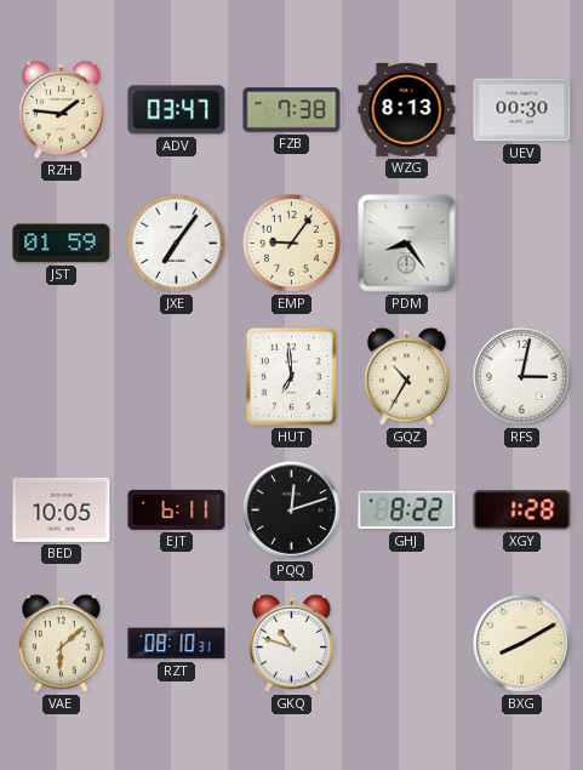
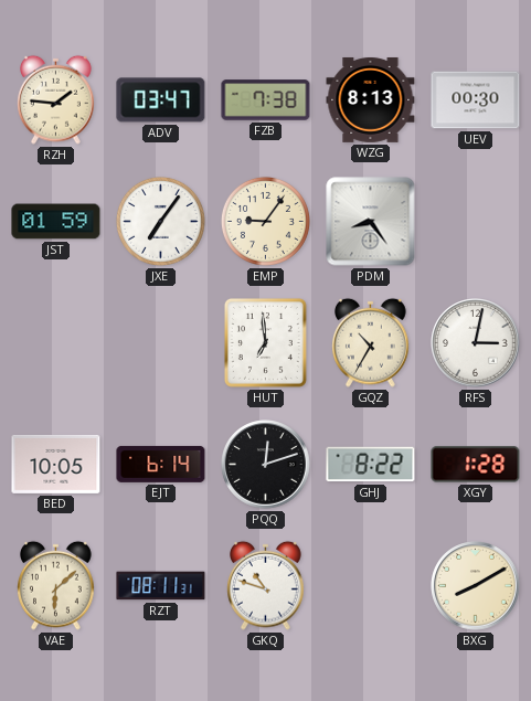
EJT: 6:11 -> 6:14 (161, 464)
RZT: 08:10 -> 08:11 (161, 586)
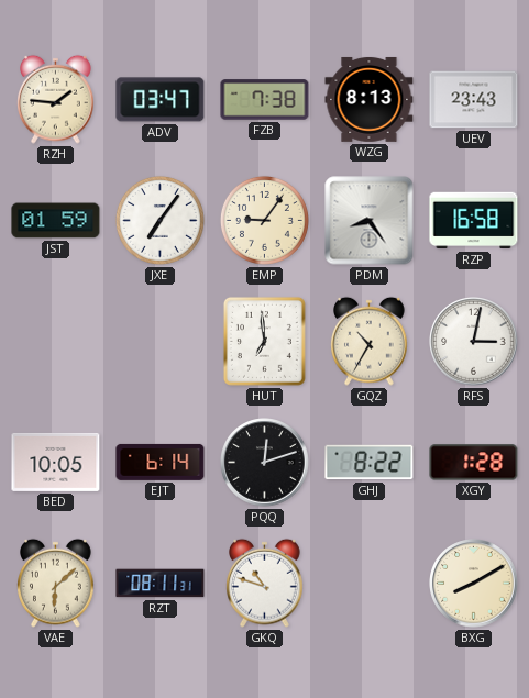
UEV: 00:30 -> 23:43 (474, 100)
RZP: none -> 16:58 (474, 221)
